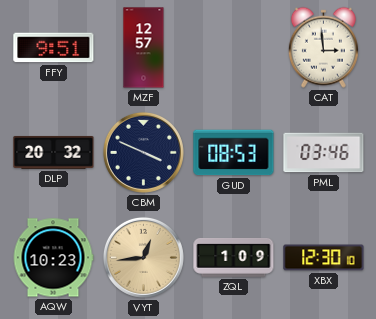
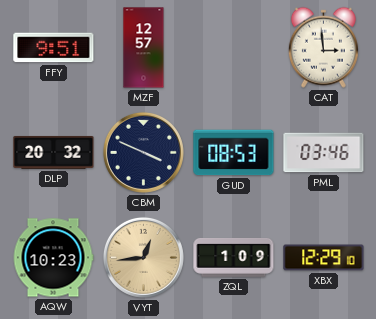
XBX: 12:30 -> 12:29 (324, 258)
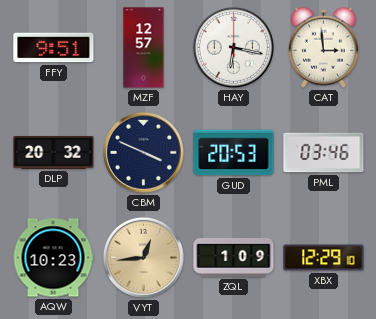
HAY: none -> 6:17 (233, 47)
GUD: 08:53 -> 20:53 (234, 153)
